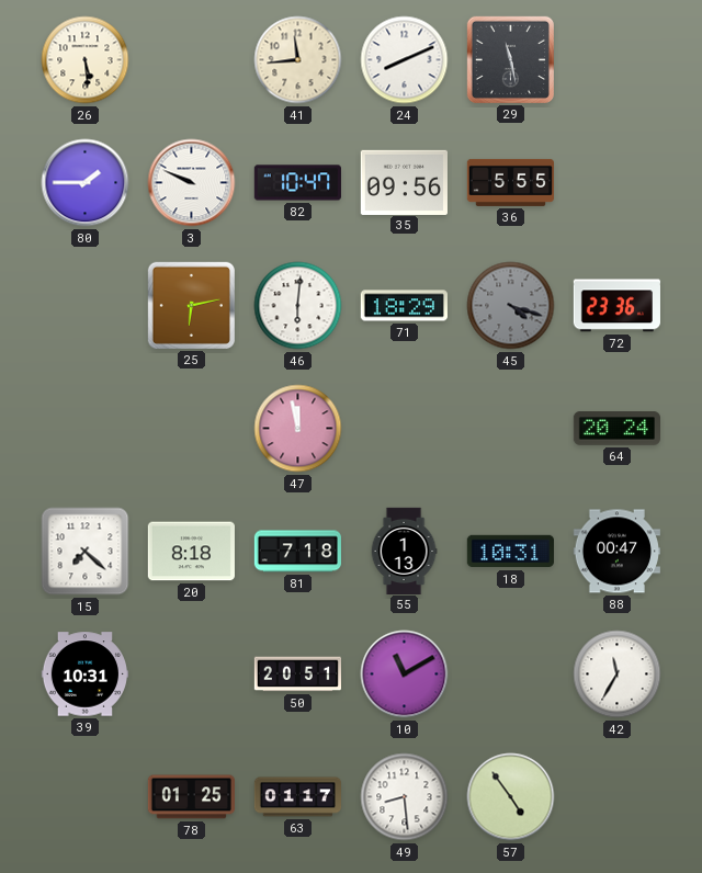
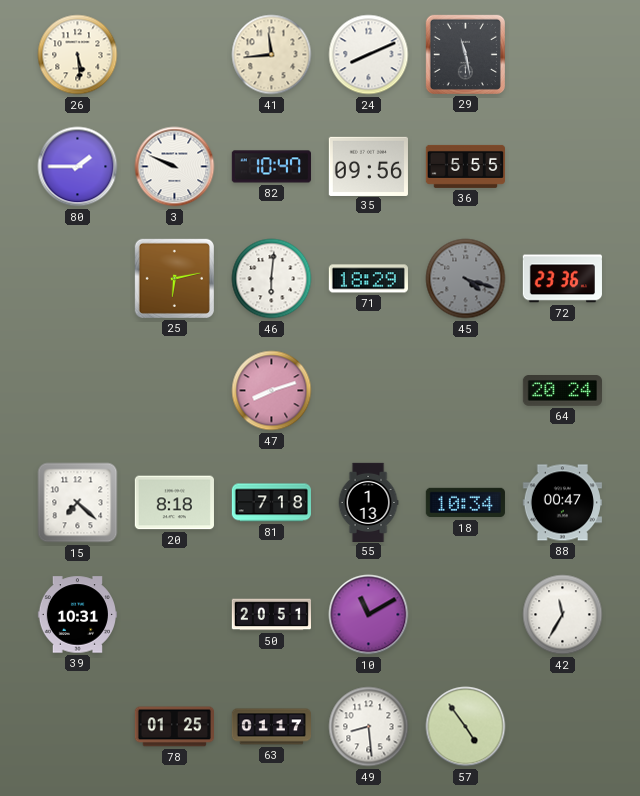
47: 11:58 -> 8:12 (272, 391)
18: 10:31 -> 10:34 (465, 503)
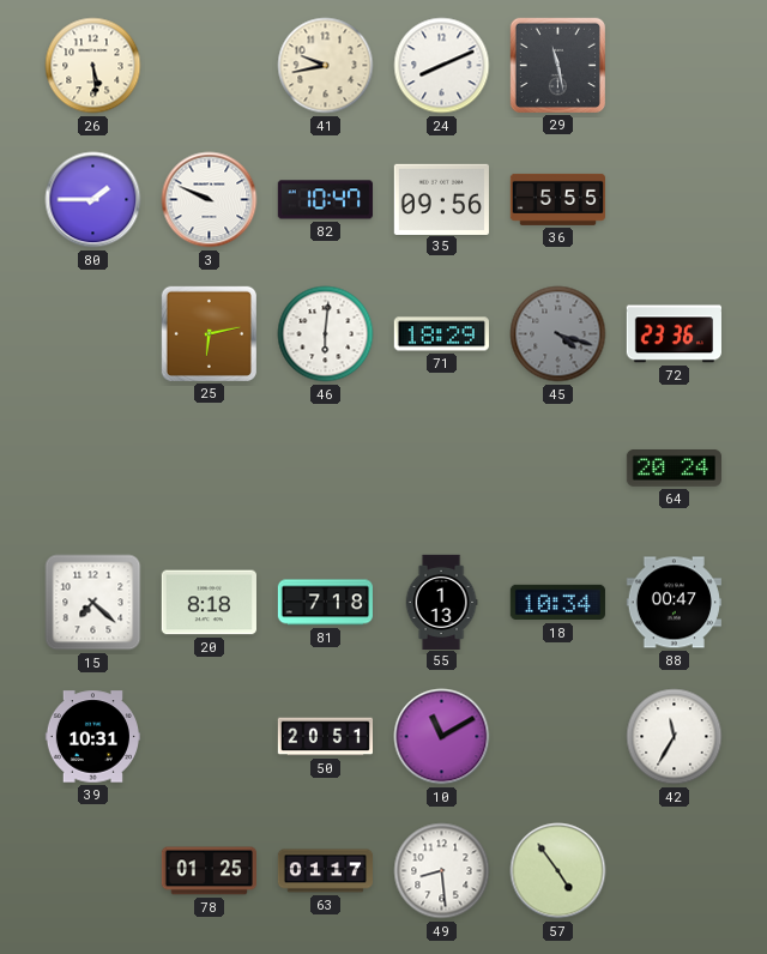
41: 11:44 -> 9:43 (326, 66)
47: 8:12 -> none (272, 391)
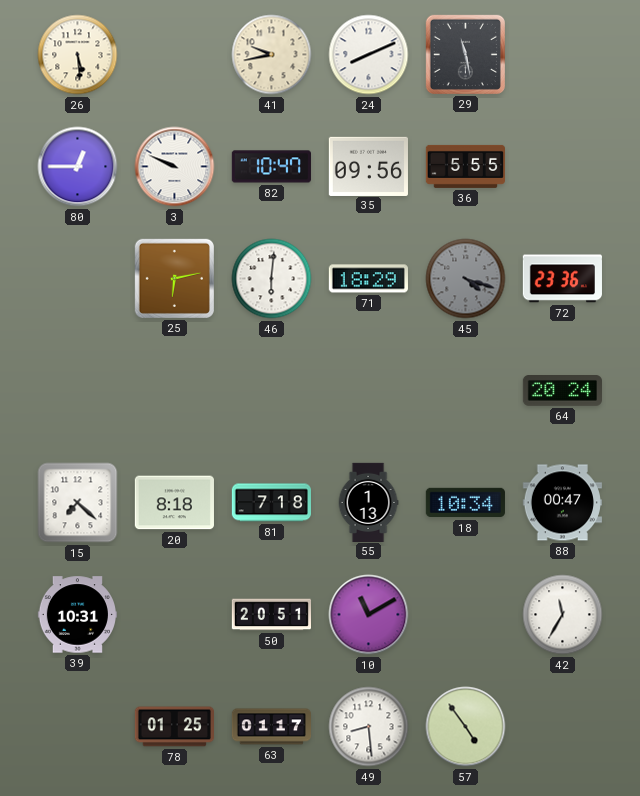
80: 1:45 -> 12:45 (78, 167)
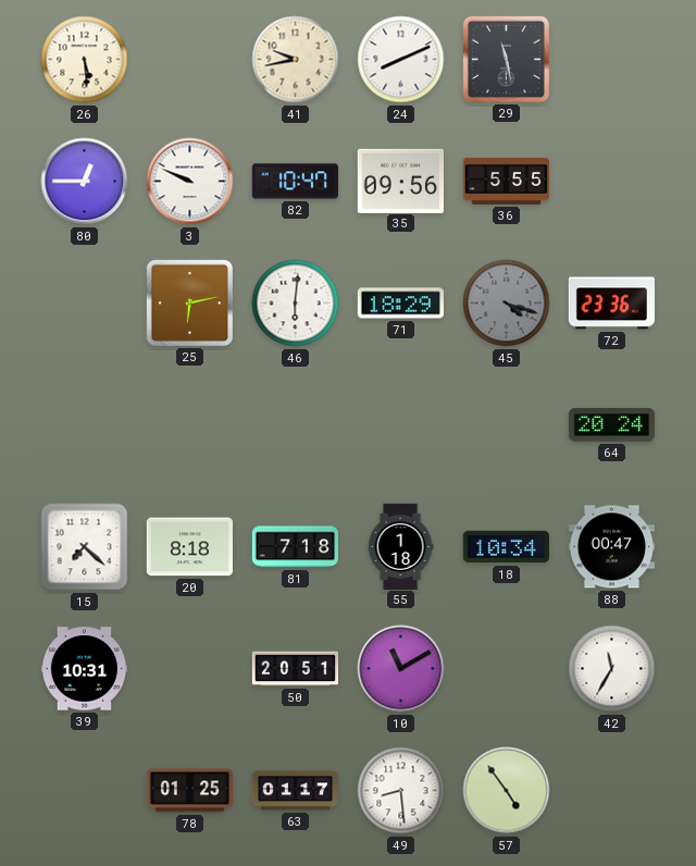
55: 1:13 -> 1:18 (400, 546)
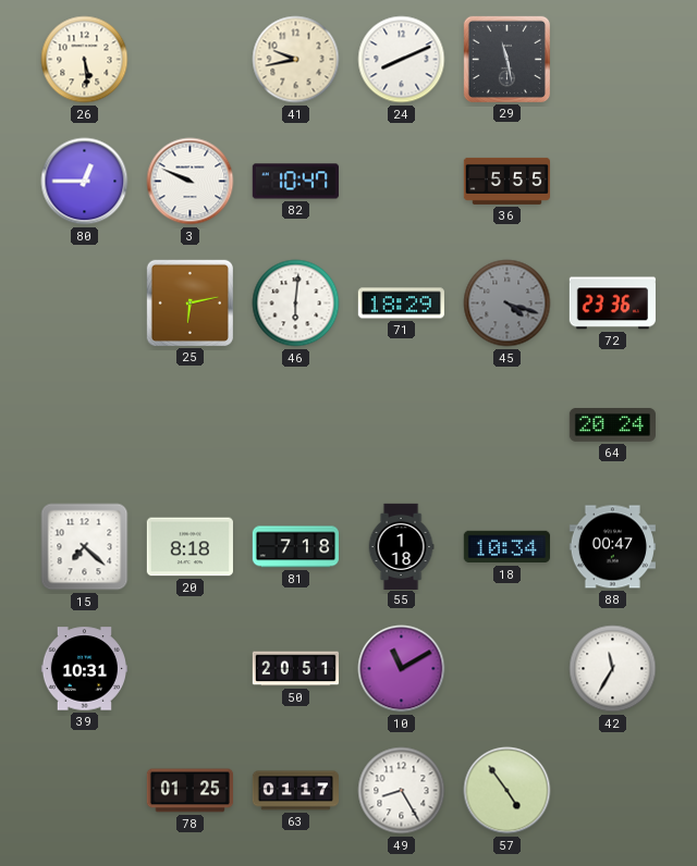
35: 09:56 -> none (400, 181)
49: 8:29 -> 8:25 (402, 791)
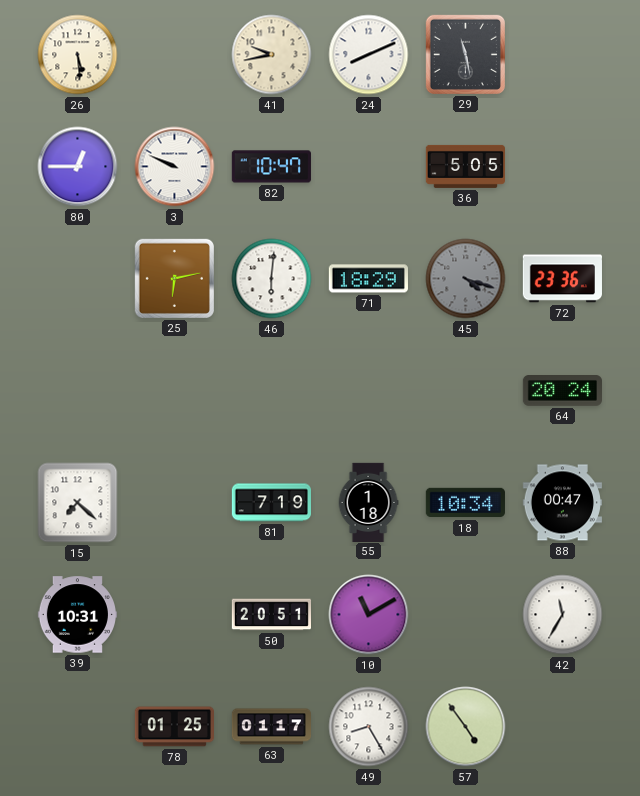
36: 5:55 -> 5:05 (465, 166)
20: 8:18 -> none (189, 547)
81: 7:18 -> 7:19 (271, 503)
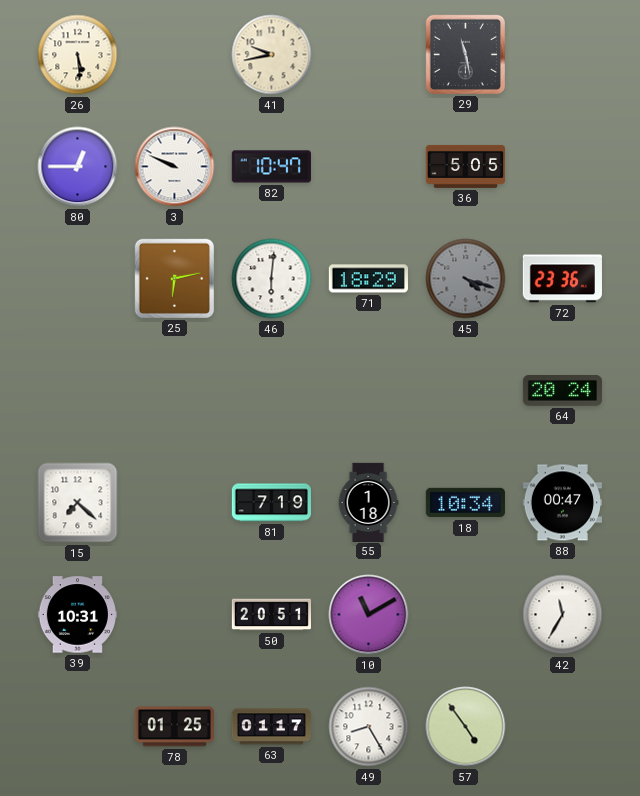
24: 8:11 -> none (369, 55)
